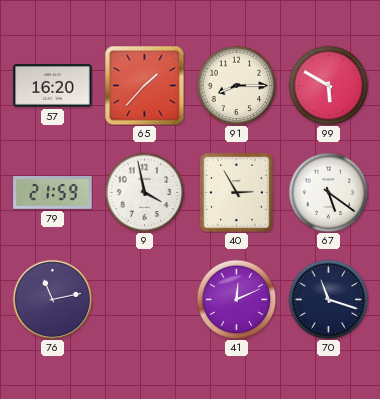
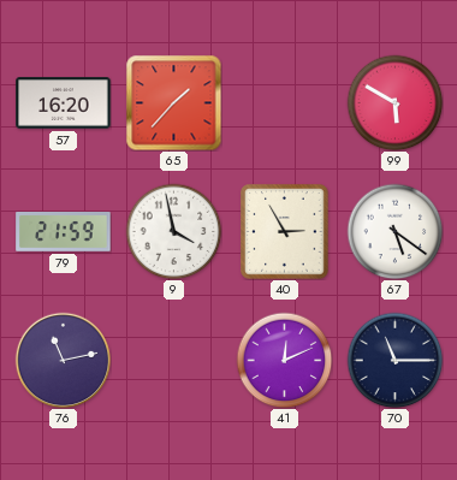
91: 8:15 -> none (236, 85)
70: 11:18 -> 11:15 (394, 360)
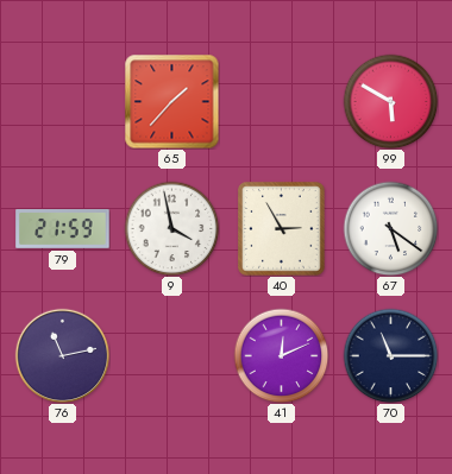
57: 16:20 -> none (64, 103)
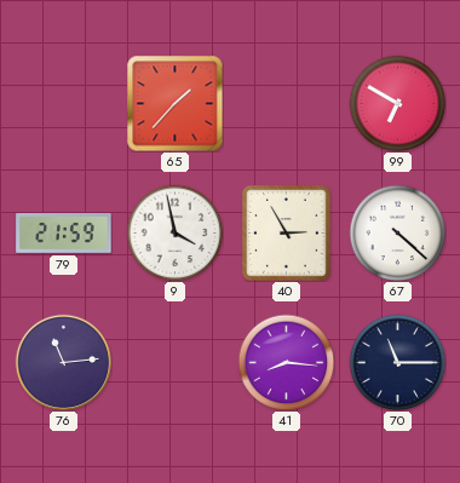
99: 5:50 -> 6:50 (397, 103)
67: 5:21 -> 4:22 (397, 232)
76: 11:13 -> 11:14 (63, 362)
41: 12:11 -> 8:16 (286, 362)
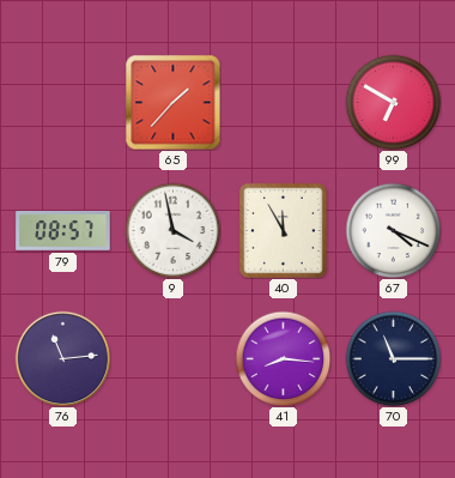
79: 21:59 -> 08:57 (63, 231)
40: 2:55 -> 11:55 (284, 231)
67: 4:22 -> 4:19 (393, 230)
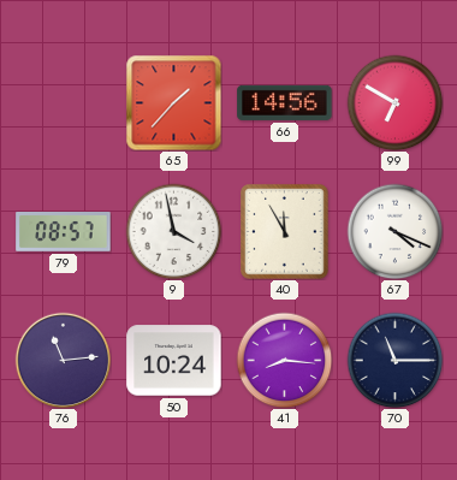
66: none -> 14:56 (285, 102)
50: none -> 10:24 (174, 361)
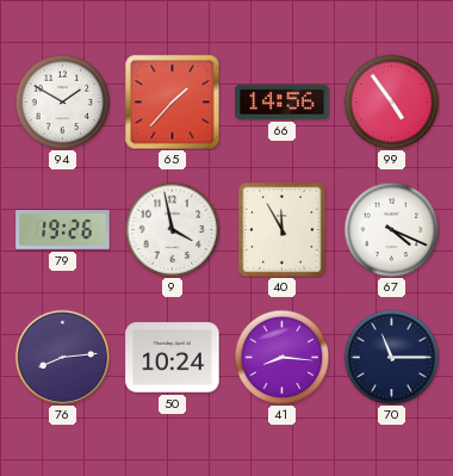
94: none -> 1:50 (62, 101)
99: 6:50 -> 4:54 (391, 101)
79: 08:57 -> 19:26 (63, 230)
76: 11:14 -> 8:14 (62, 357)
